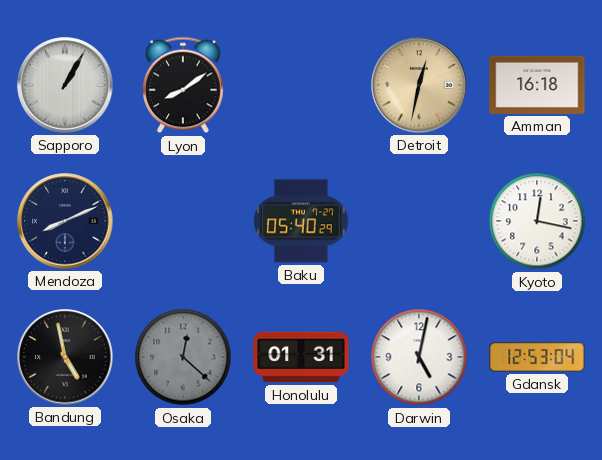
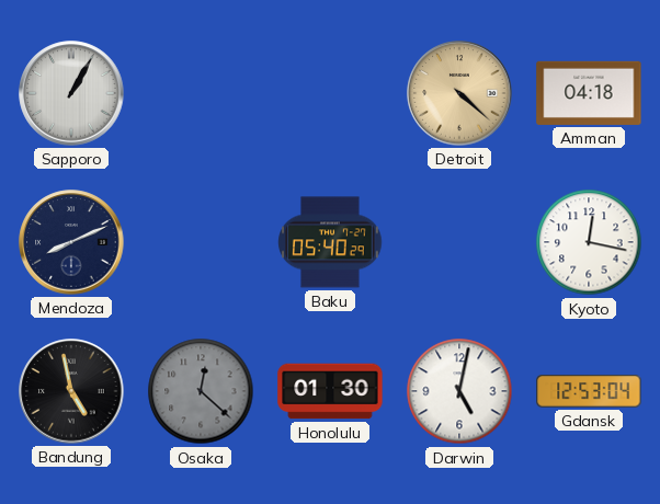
Lyon: 8:09 -> none (183, 85)
Detroit: 12:32 -> 4:22 (459, 93)
Amman: 16:18 -> 04:18 (589, 93)
Honolulu: 01:31 -> 01:30 (330, 391)
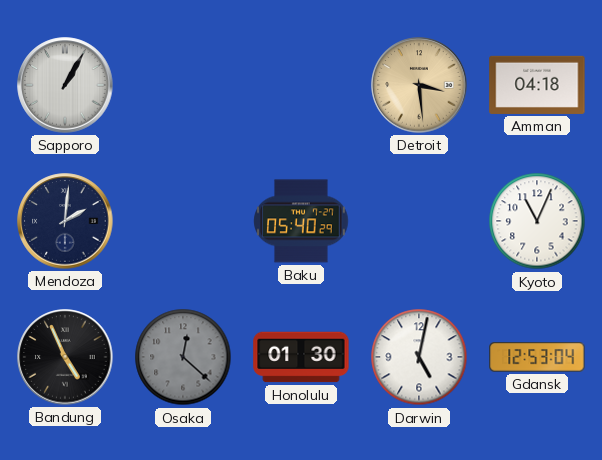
Detroit: 4:22 -> 3:29 (419, 85)
Mendoza: 8:11 -> 2:01 (65, 221)
Kyoto: 12:17 -> 11:04 (537, 221)
Bandung: 4:58 -> 4:56 (65, 357)
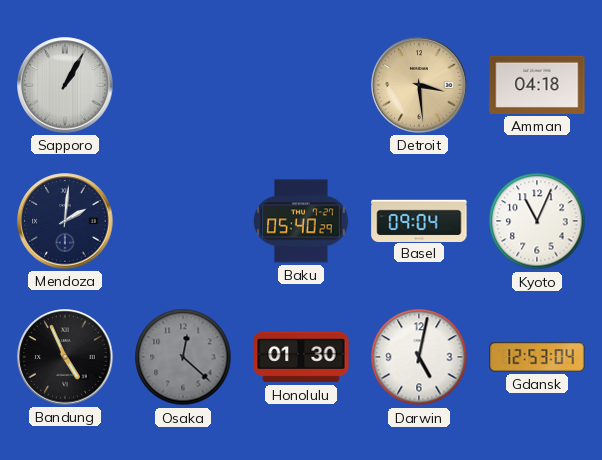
Basel: none -> 09:04 (419, 220)
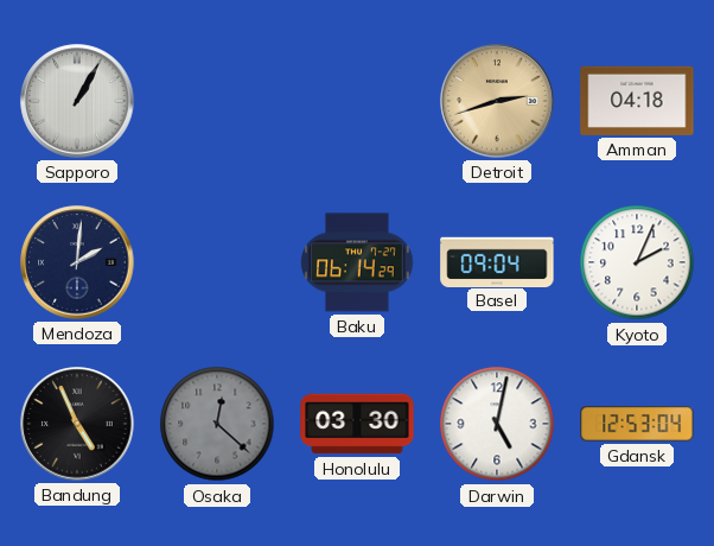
Detroit: 3:29 -> 2:42 (497, 101)
Baku: 05:40 -> 06:14 (357, 262)
Kyoto: 11:04 -> 2:04 (637, 262)
Honolulu: 01:30 -> 03:30 (357, 424)
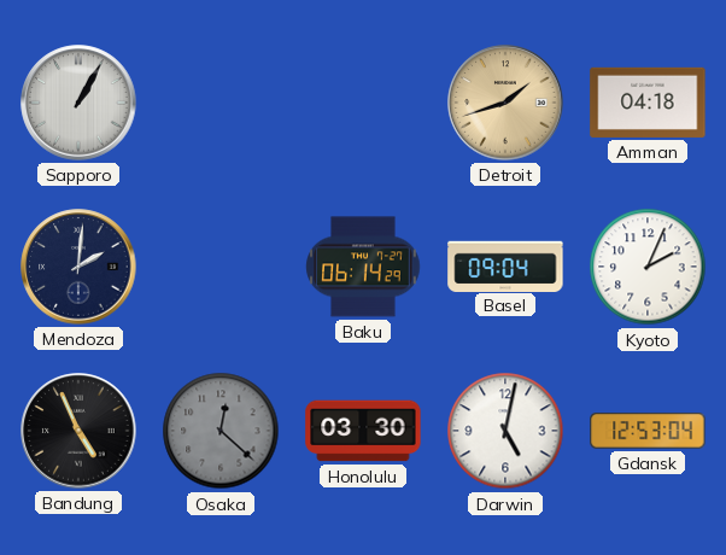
Detroit: 2:42 -> 1:42 (505, 103)
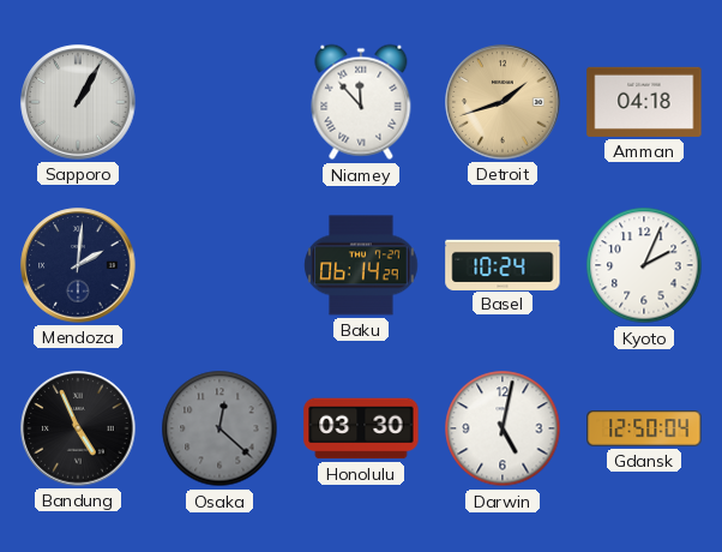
Niamey: none -> 11:53 (361, 102)
Basel: 09:04 -> 10:24 (503, 264)
Gdansk: 12:53 -> 12:50 (644, 428)
